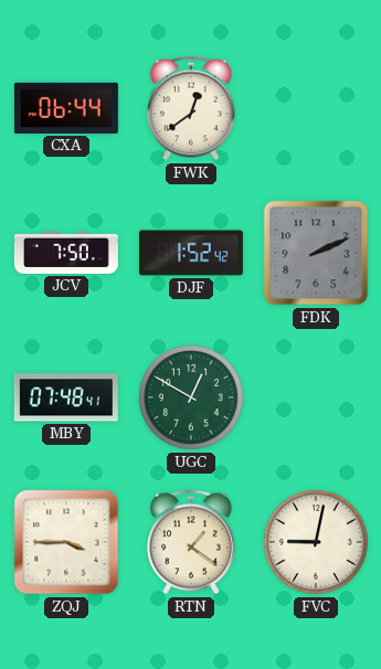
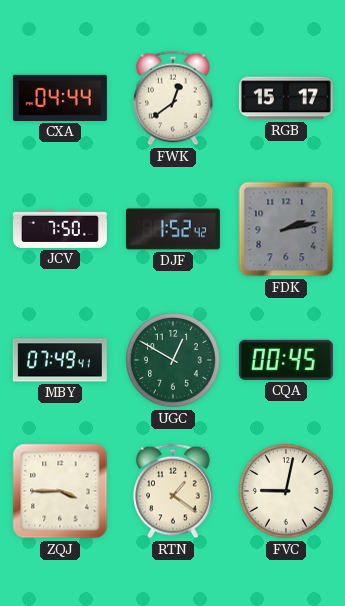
CXA: 06:44 -> 04:44 (60, 98)
RGB: none -> 15:17 (286, 98)
FDK: 2:11 -> 2:13 (286, 229)
MBY: 07:48 -> 07:49 (60, 360)
CQA: none -> 00:45 (286, 360)
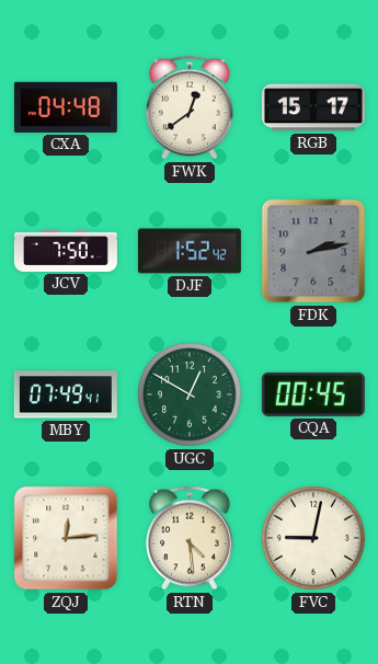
CXA: 04:44 -> 04:48 (66, 107)
ZQJ: 3:45 -> 12:14 (66, 538)
RTN: 1:21 -> 4:29 (191, 538)
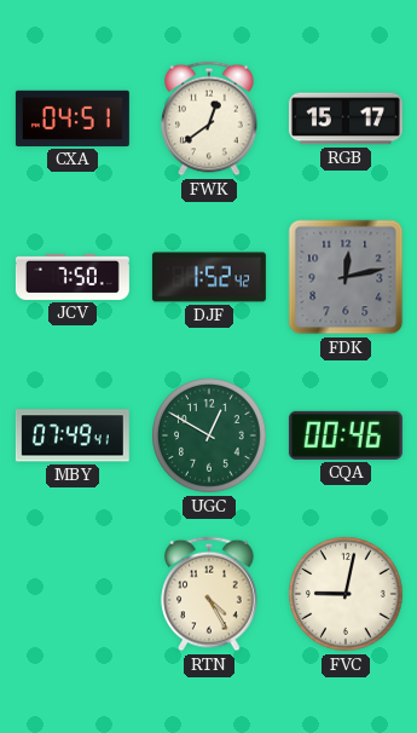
CXA: 04:48 -> 04:51 (73, 119)
FDK: 2:13 -> 12:13 (346, 277)
CQA: 00:45 -> 00:46 (346, 435)
ZQJ: 12:14 -> none (66, 538)
RTN: 4:29 -> 4:25 (210, 594)
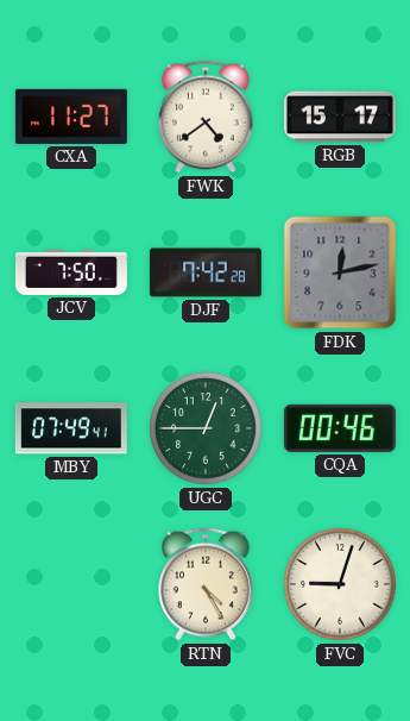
CXA: 04:51 -> 11:27 (71, 117)
FWK: 12:39 -> 4:39 (207, 117)
DJF: 1:52 -> 7:42 (206, 272)
UGC: 12:50 -> 12:45 (206, 428)
FVC: 9:02 -> 9:03 (340, 584)
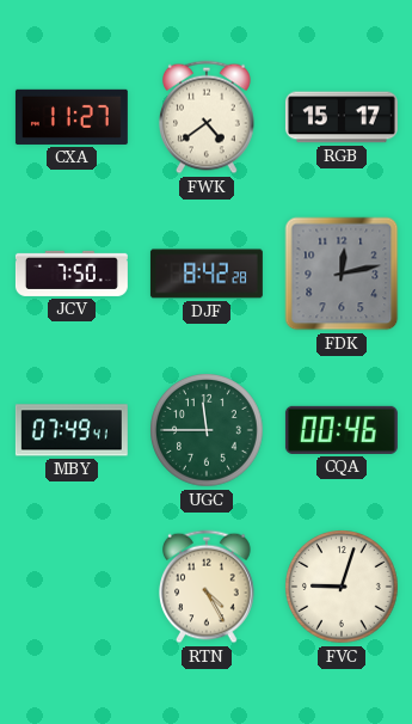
DJF: 7:42 -> 8:42 (207, 274)
UGC: 12:45 -> 11:45 (207, 430)
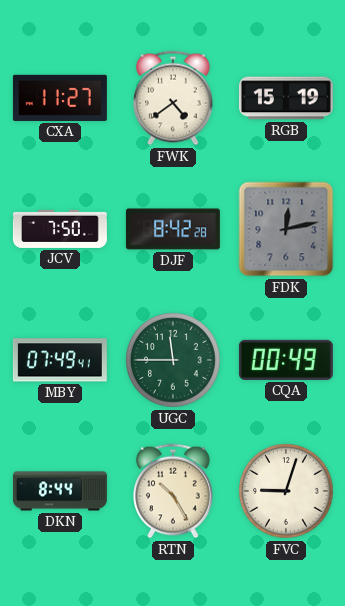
RGB: 15:17 -> 15:19 (286, 98)
CQA: 00:46 -> 00:49 (286, 360)
DKN: none -> 8:44 (60, 491)
RTN: 4:25 -> 10:25 (174, 491)
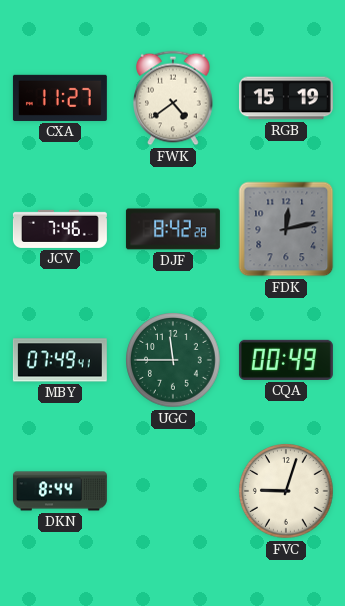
JCV: 7:50 -> 7:46 (60, 229)
RTN: 10:25 -> none (174, 491)
